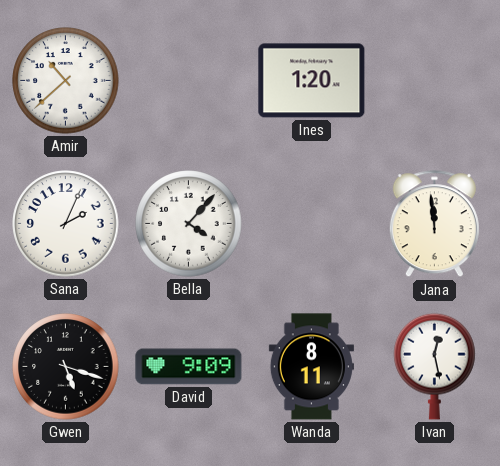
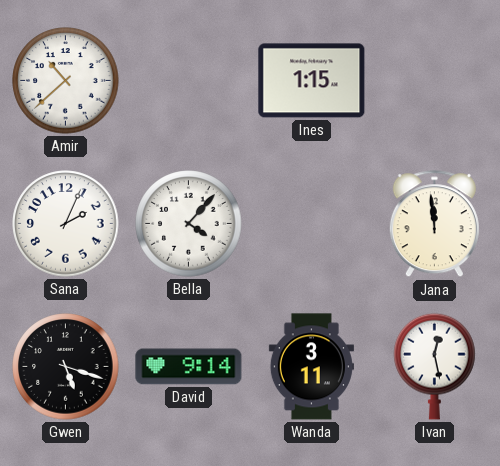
Ines: 1:20 -> 1:15 (312, 81)
David: 9:09 -> 9:14 (189, 367)
Wanda: 8:11 -> 3:11 (311, 367)
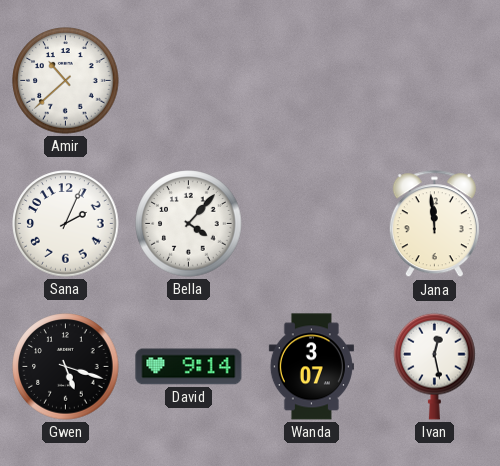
Ines: 1:15 -> none (312, 81)
Wanda: 3:11 -> 3:07 (311, 367)
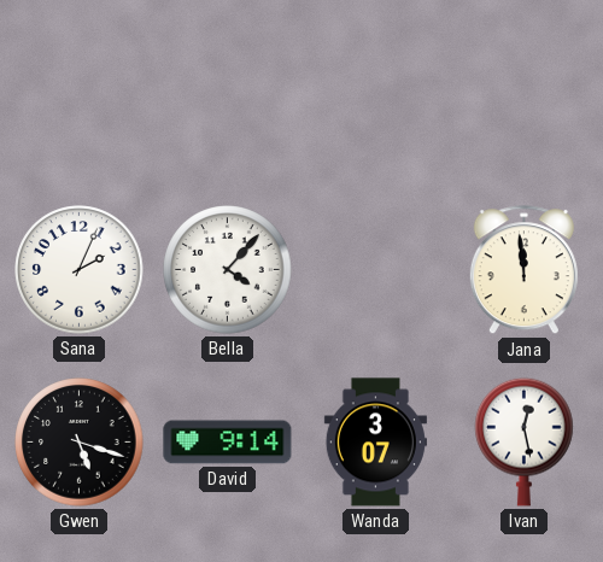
Amir: 10:38 -> none (66, 81)
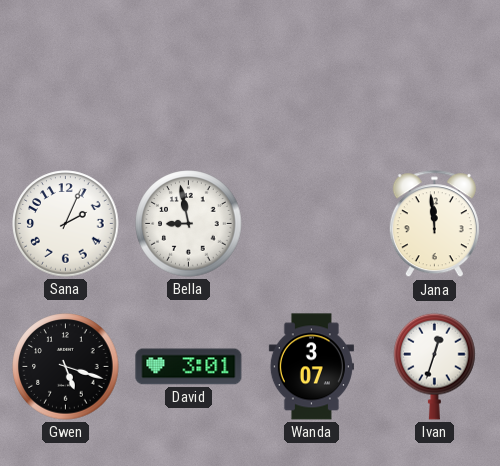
Bella: 4:07 -> 8:58 (189, 224)
David: 9:14 -> 3:01 (189, 367)
Ivan: 12:28 -> 12:33 (435, 366)
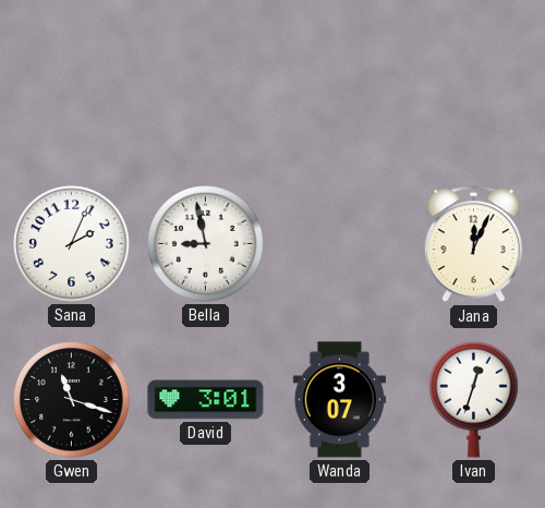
Jana: 11:59 -> 12:04 (473, 244)
Gwen: 5:18 -> 11:18 (72, 400)
